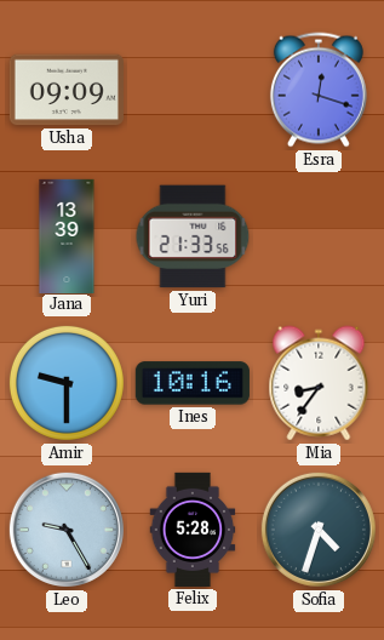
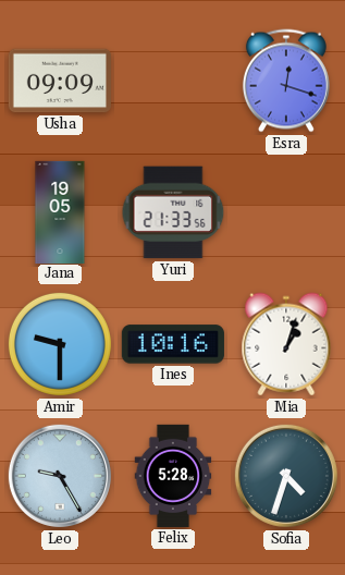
Jana: 13:39 -> 19:05 (60, 211)
Mia: 8:36 -> 1:03 (286, 344)
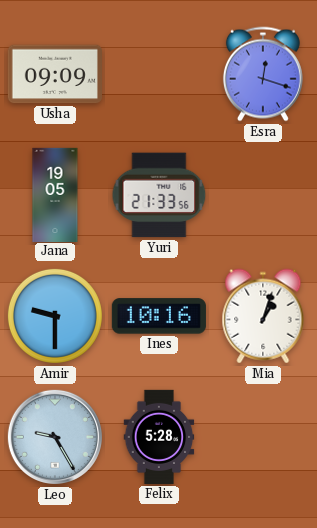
Sofia: 4:33 -> none (286, 476)
